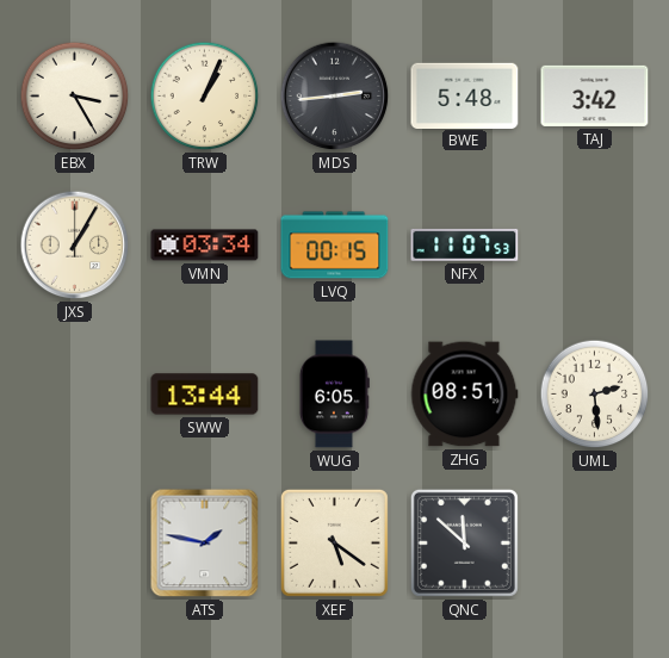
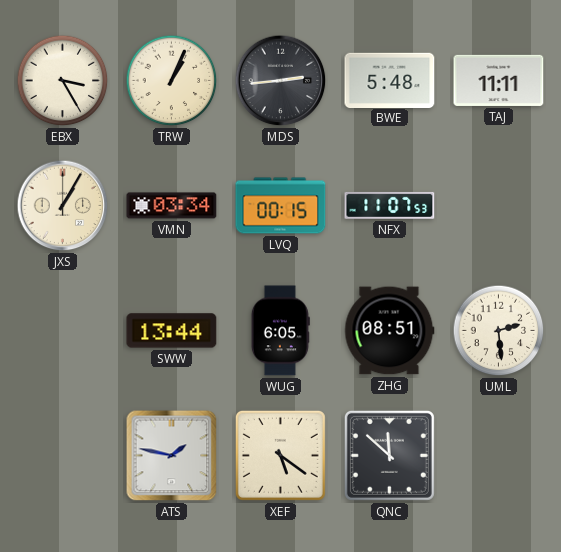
TAJ: 3:42 -> 11:11 (499, 80)
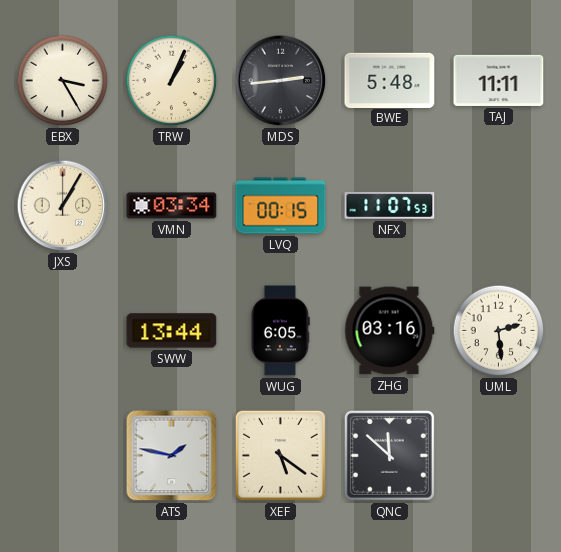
ZHG: 08:51 -> 03:16 (390, 331)
